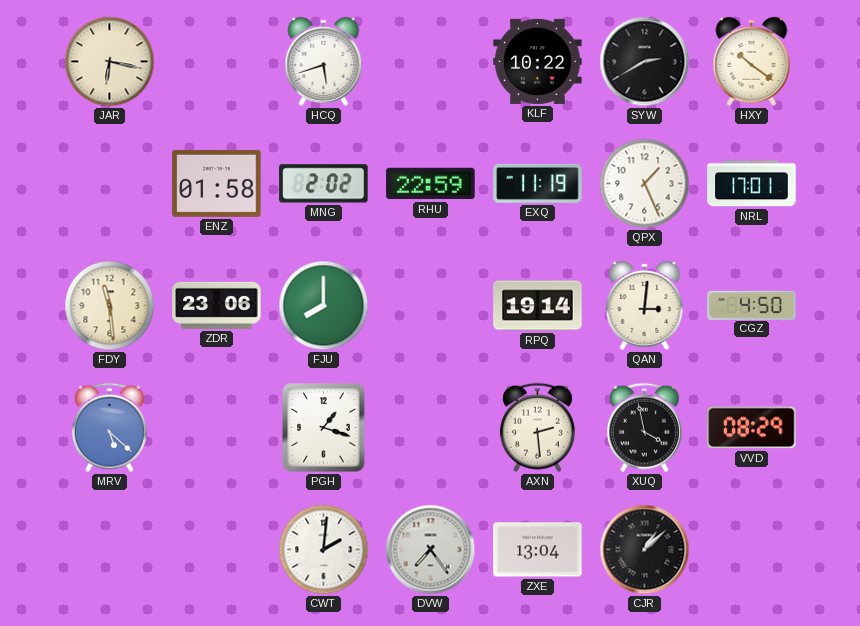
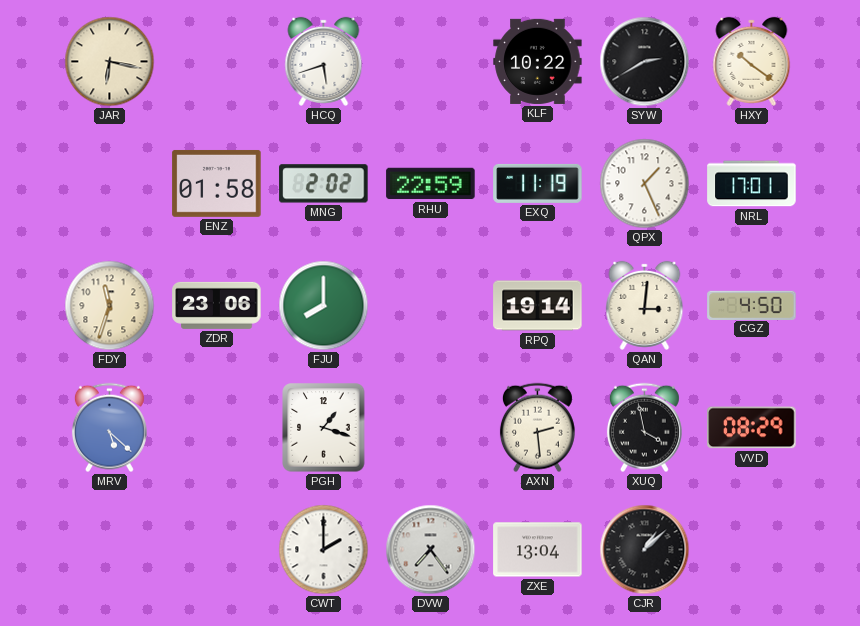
FDY: 11:29 -> 11:33 (110, 306)
CWT: 2:01 -> 2:00 (324, 550)
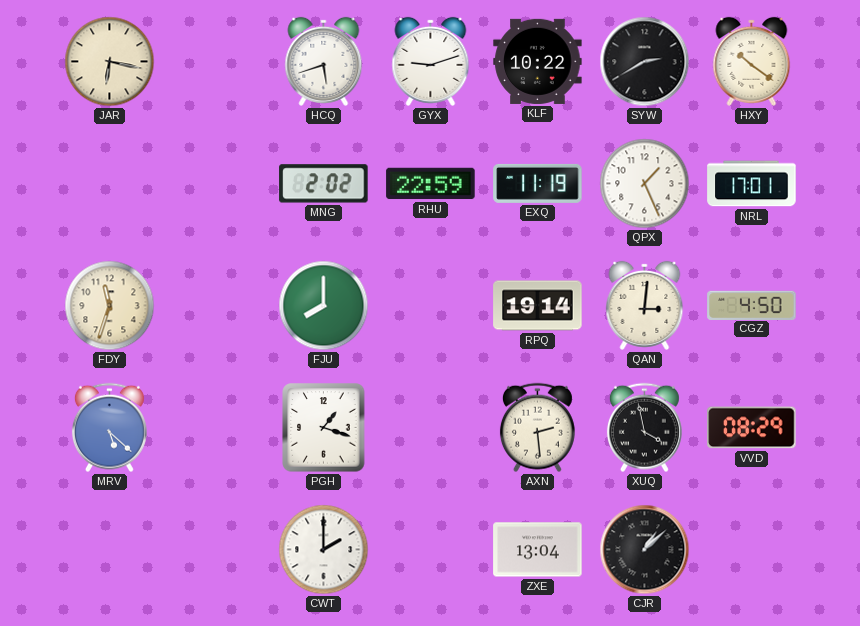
GYX: none -> 9:12 (431, 61)
ENZ: 01:58 -> none (217, 183)
ZDR: 23:06 -> none (217, 305)
DVW: 7:24 -> none (431, 550)
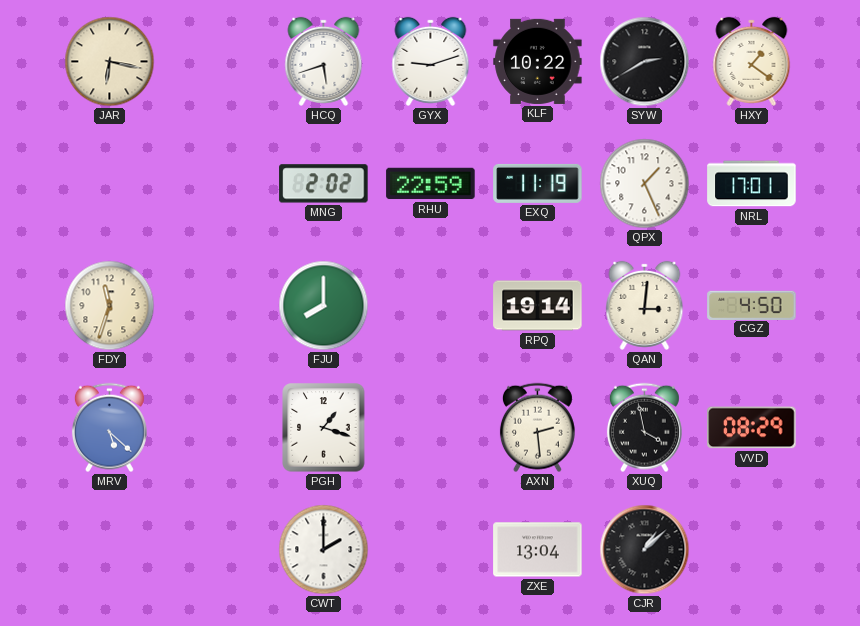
HXY: 10:21 -> 1:21 (752, 61)
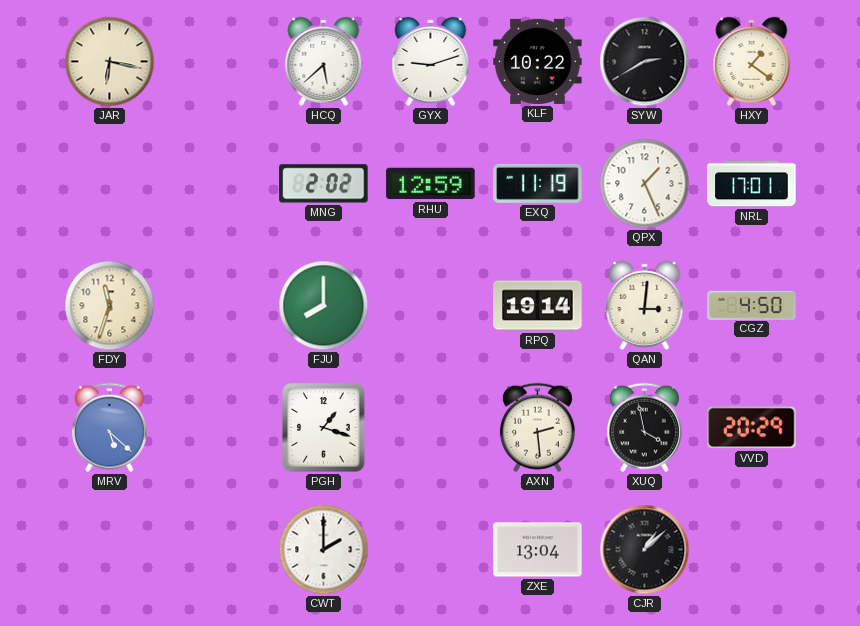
HCQ: 5:42 -> 5:38 (324, 61)
RHU: 22:59 -> 12:59 (431, 184)
VVD: 08:29 -> 20:29 (752, 428)
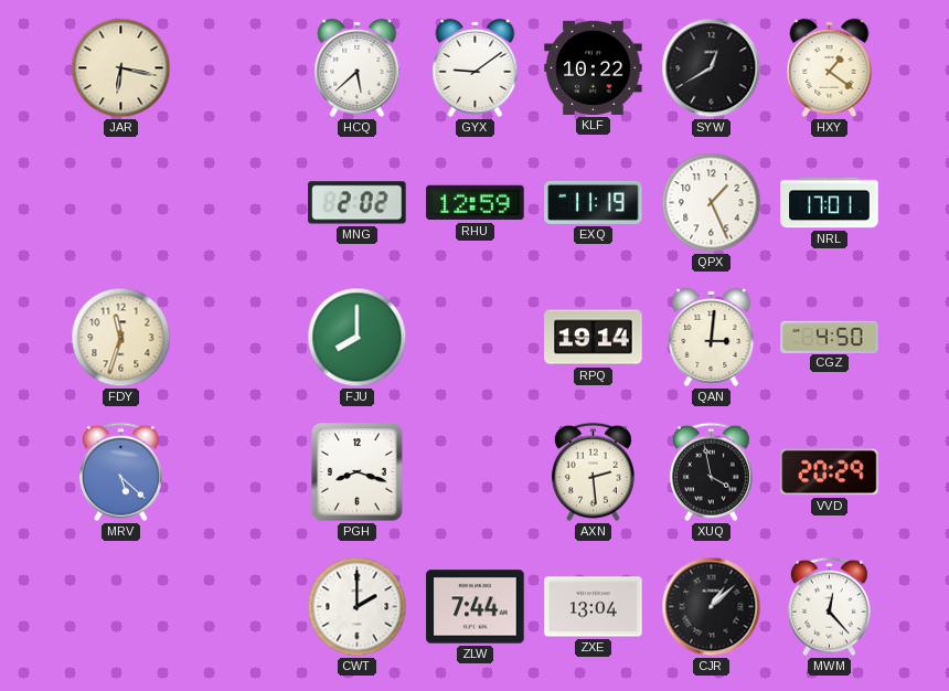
GYX: 9:12 -> 9:09 (476, 67)
SYW: 2:40 -> 12:40 (712, 68)
PGH: 1:18 -> 8:18 (358, 472)
ZLW: none -> 7:44 (476, 607)
MWM: none -> 12:23 (829, 607)
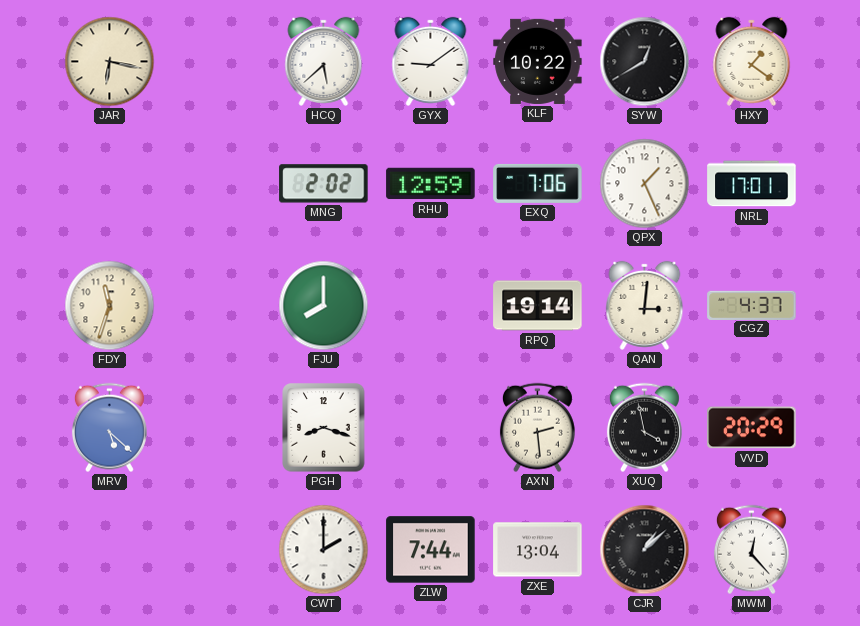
EXQ: 11:19 -> 7:06 (538, 183)
CGZ: 4:50 -> 4:37 (752, 305)
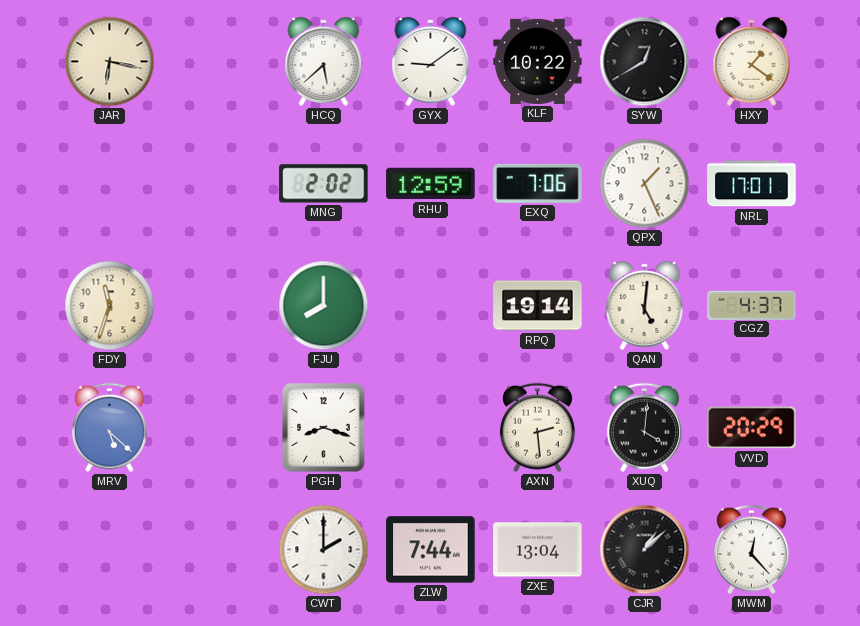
QAN: 3:01 -> 5:01 (645, 305)
XUQ: 3:58 -> 4:01 (644, 428)
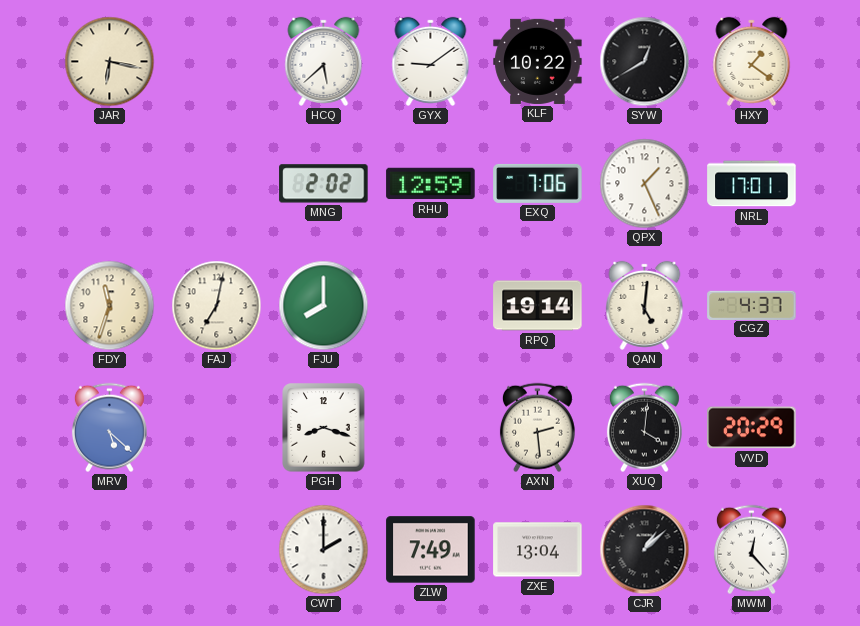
FAJ: none -> 7:02 (217, 306)
ZLW: 7:44 -> 7:49 (431, 550)
